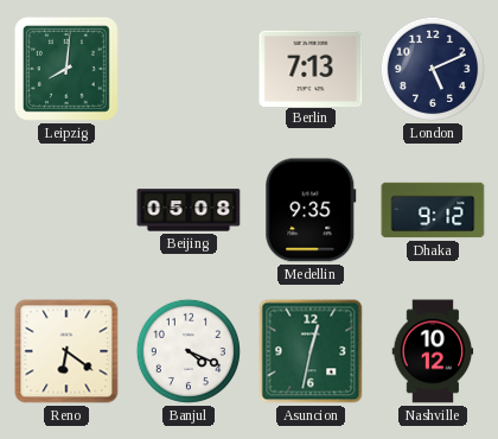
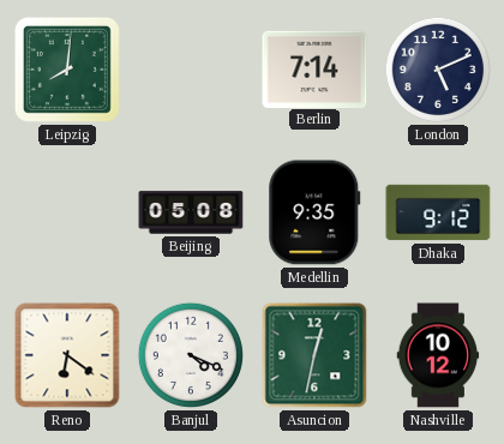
Berlin: 7:13 -> 7:14 (314, 68)
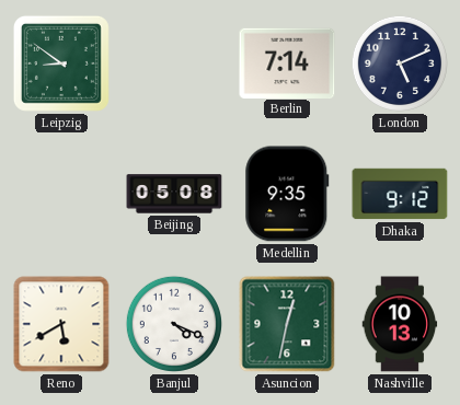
Leipzig: 8:01 -> 8:51 (61, 63)
Reno: 6:21 -> 5:40 (61, 324)
Nashville: 10:12 -> 10:13 (400, 324)
